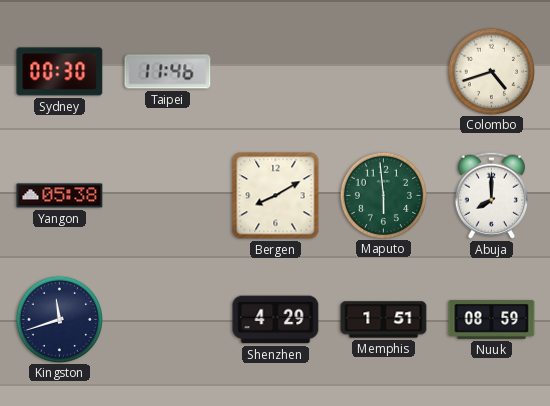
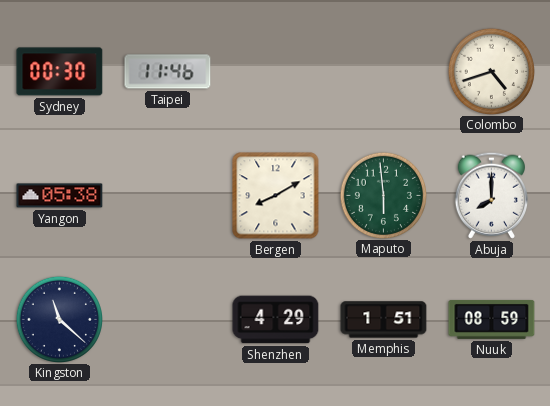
Kingston: 11:42 -> 11:22 (59, 319)
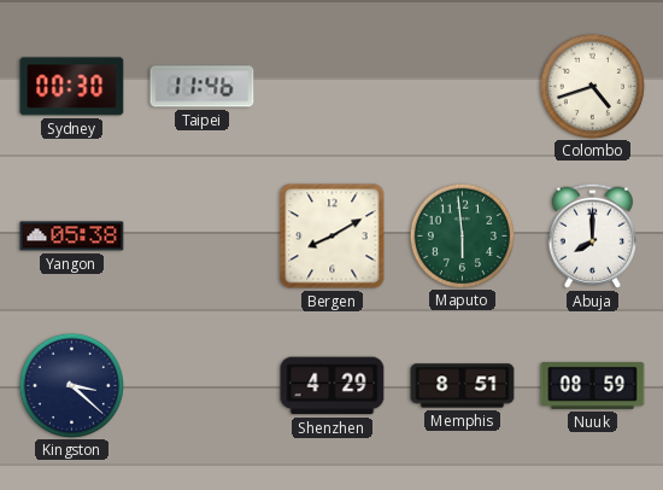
Kingston: 11:22 -> 3:22 (71, 385)
Memphis: 1:51 -> 8:51 (463, 386)
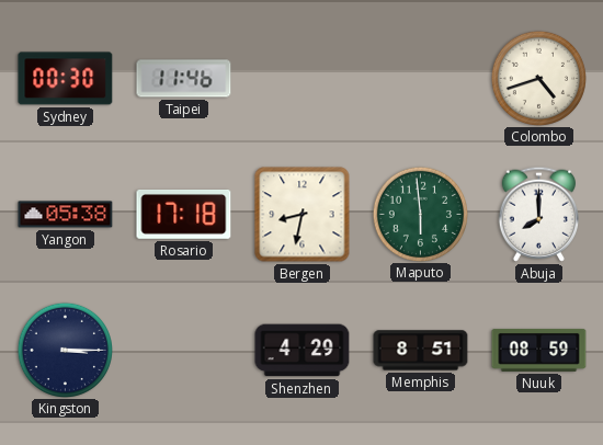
Rosario: none -> 17:18 (184, 215)
Bergen: 8:10 -> 8:32 (303, 215)
Kingston: 3:22 -> 3:15 (65, 350)
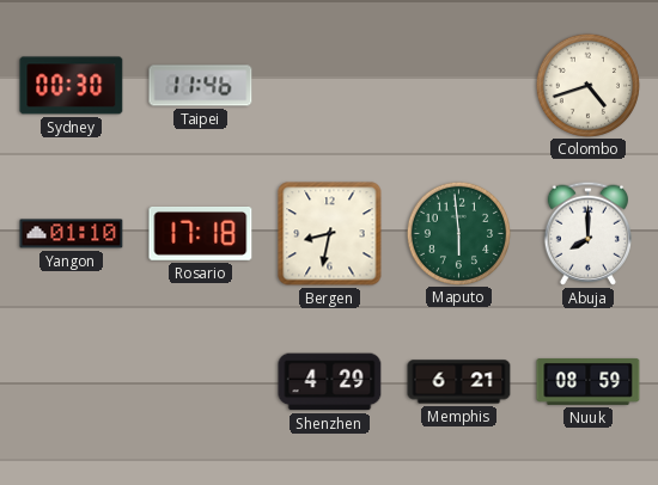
Yangon: 05:38 -> 01:10 (72, 234)
Kingston: 3:15 -> none (65, 350)
Memphis: 8:51 -> 6:21 (459, 382)
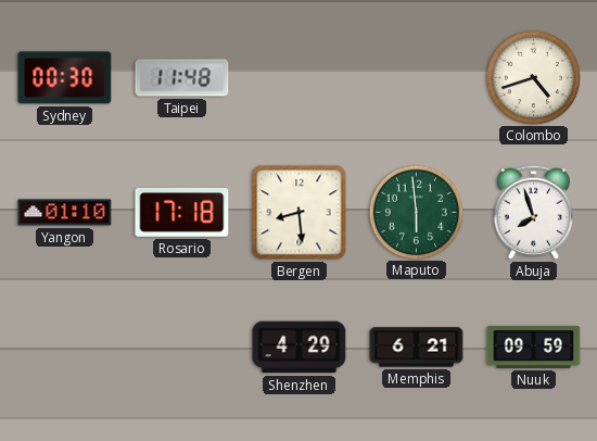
Taipei: 11:46 -> 11:48 (182, 78)
Bergen: 8:32 -> 8:29 (300, 213)
Abuja: 8:00 -> 7:57 (533, 212)
Nuuk: 08:59 -> 09:59 (534, 346)
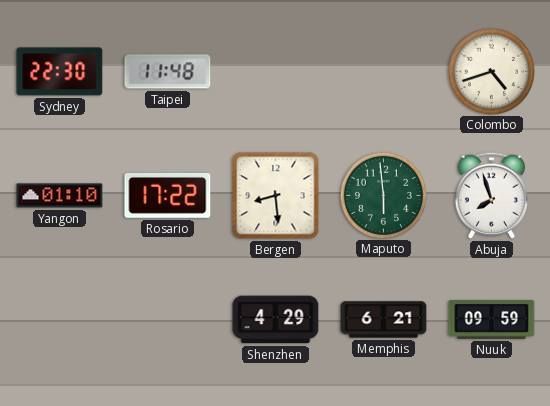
Sydney: 00:30 -> 22:30 (60, 72)
Rosario: 17:18 -> 17:22 (168, 196)
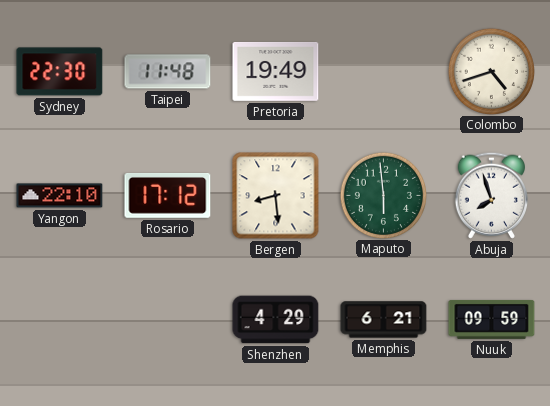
Pretoria: none -> 19:49 (276, 71)
Yangon: 01:10 -> 22:10 (60, 196)
Rosario: 17:22 -> 17:12 (168, 196)
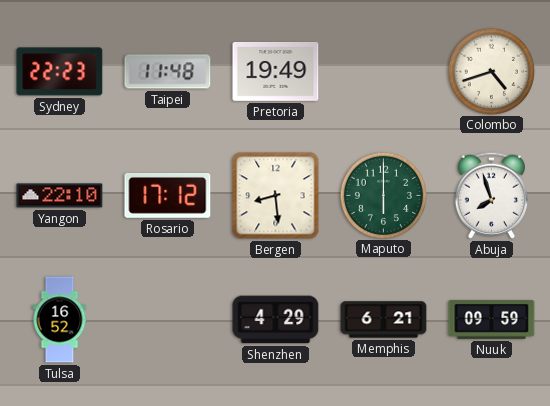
Sydney: 22:30 -> 22:23 (60, 72)
Maputo: 5:59 -> 6:00 (383, 195)
Tulsa: none -> 16:52 (60, 320)
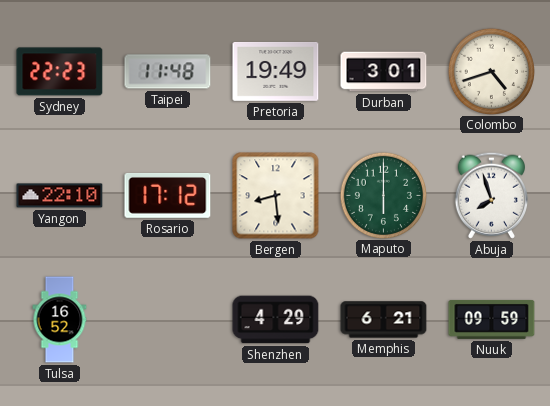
Durban: none -> 3:01 (384, 72)
